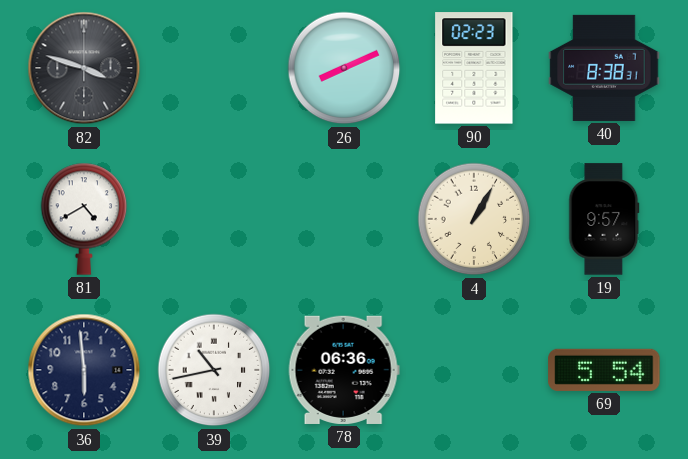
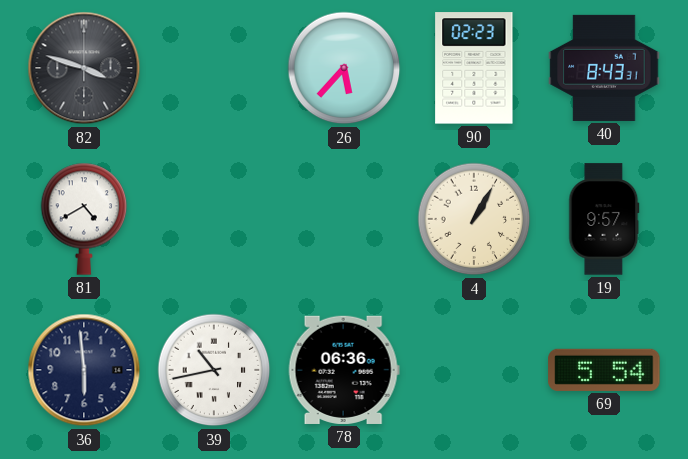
26: 8:11 -> 5:37 (344, 68)
40: 8:38 -> 8:43 (604, 68)
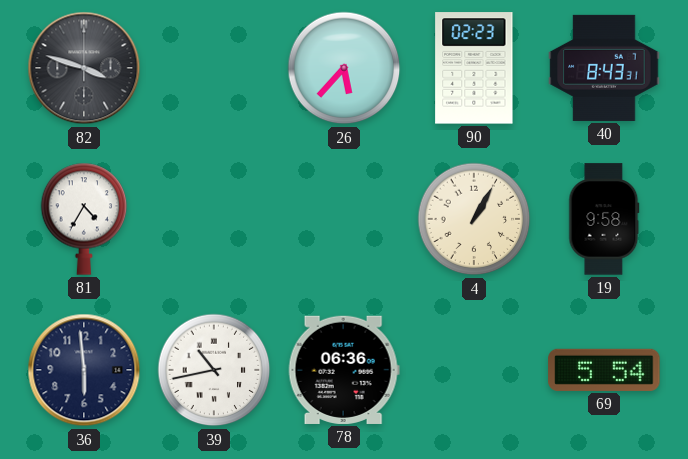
81: 4:40 -> 4:35 (84, 219)
19: 9:57 -> 9:58 (604, 219)
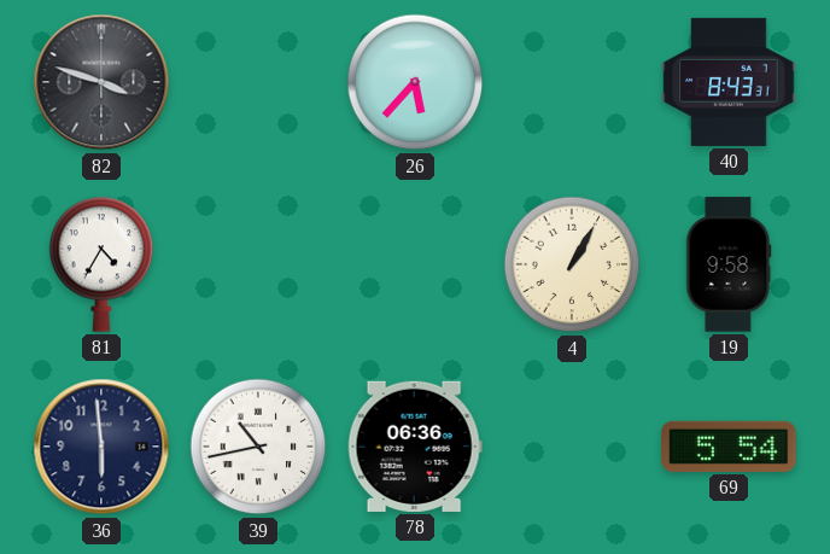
90: 02:23 -> none (474, 68)
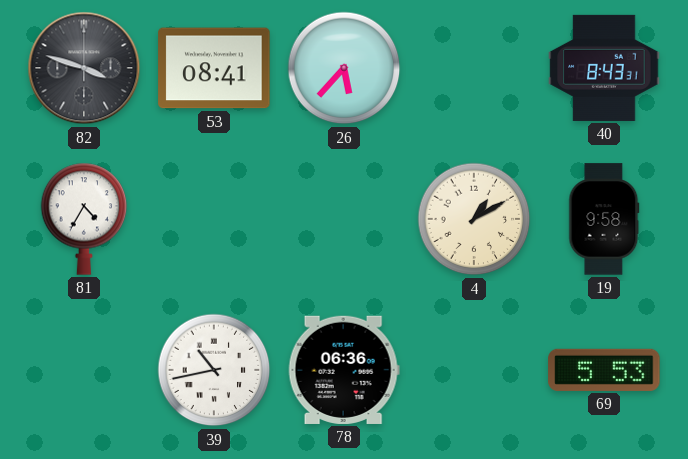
53: none -> 08:41 (214, 68)
4: 1:05 -> 1:10 (474, 219)
36: 5:59 -> none (101, 447)
69: 5:54 -> 5:53 (604, 370)
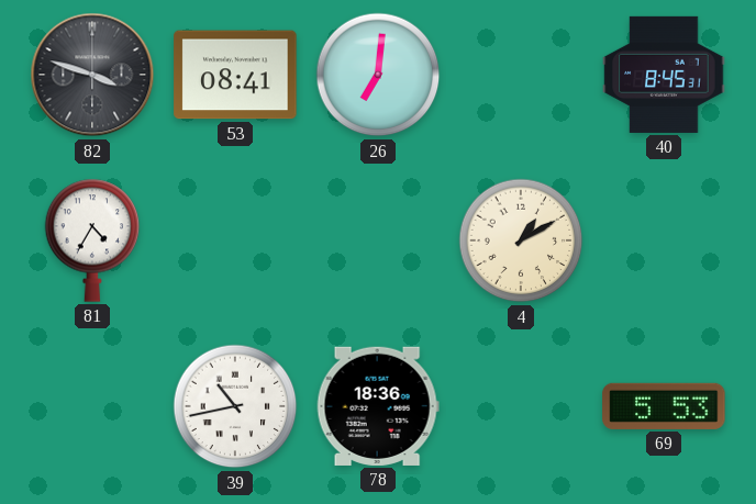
26: 5:37 -> 7:01 (378, 75)
40: 8:43 -> 8:45 (664, 75)
19: 9:58 -> none (604, 219)
78: 06:36 -> 18:36 (378, 406)
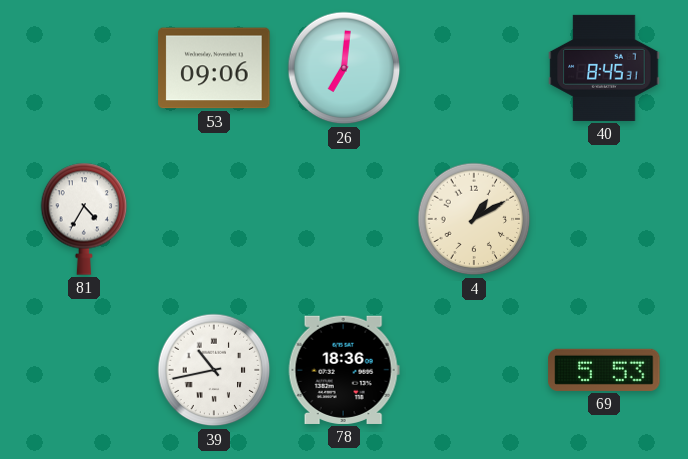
82: 3:48 -> none (92, 75)
53: 08:41 -> 09:06 (214, 68)
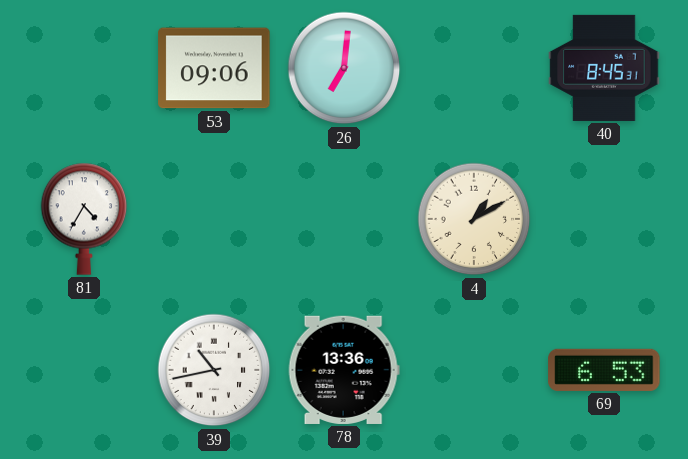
78: 18:36 -> 13:36 (344, 370)
69: 5:53 -> 6:53 (604, 370)
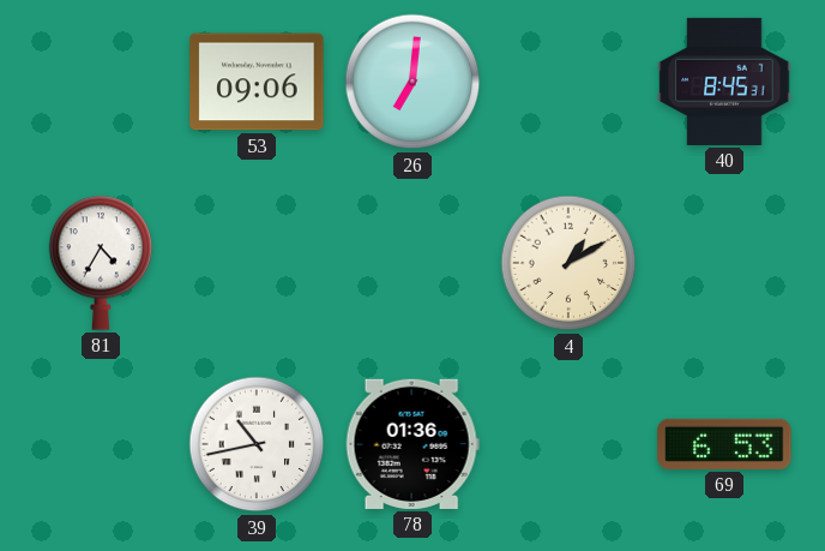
78: 13:36 -> 01:36 (412, 444)
